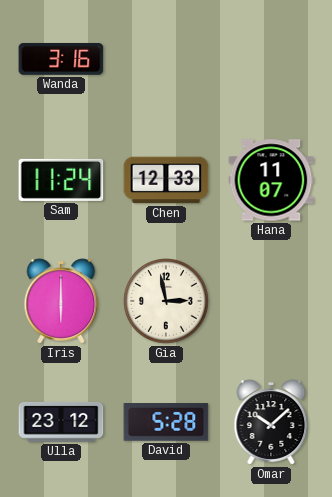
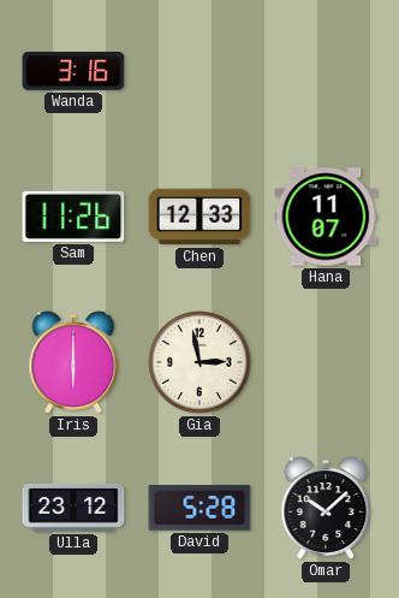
Sam: 11:24 -> 11:26 (73, 217)
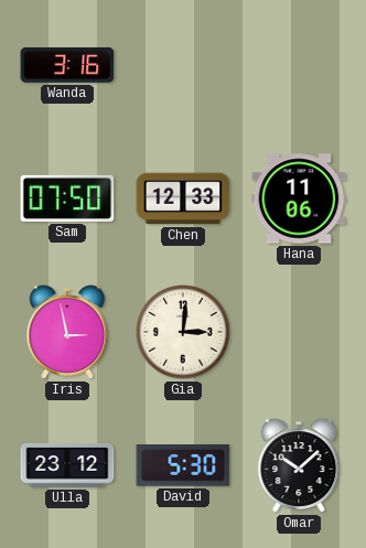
Sam: 11:26 -> 07:50 (67, 198)
Hana: 11:07 -> 11:06 (299, 198)
Iris: 6:00 -> 2:58 (67, 332)
Gia: 2:58 -> 3:01 (184, 333)
David: 5:28 -> 5:30 (183, 465)
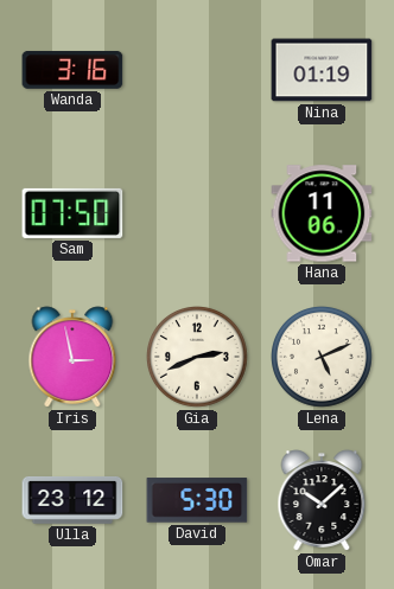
Nina: none -> 01:19 (322, 70)
Chen: 12:33 -> none (183, 198)
Gia: 3:01 -> 2:41 (198, 358)
Lena: none -> 5:11 (323, 358)
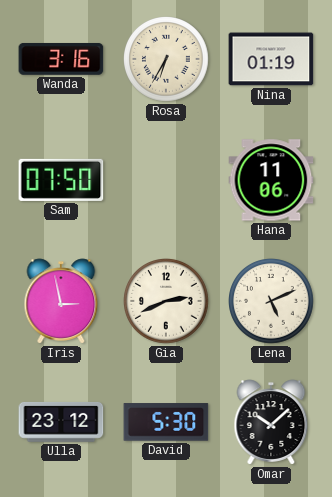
Rosa: none -> 6:35 (167, 60)
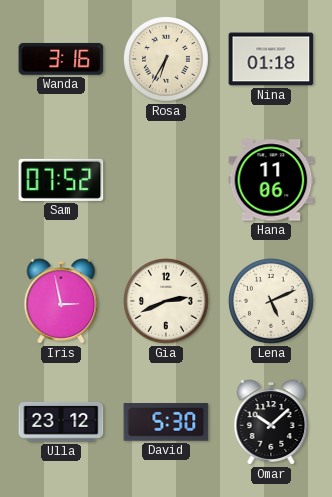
Nina: 01:19 -> 01:18 (271, 59)
Sam: 07:50 -> 07:52 (61, 180)
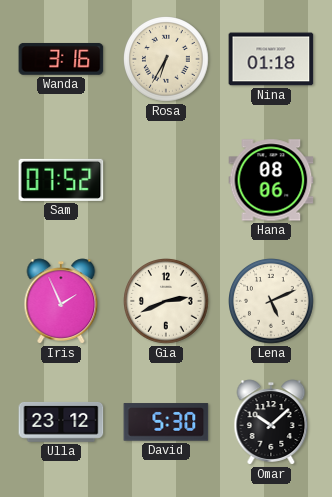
Hana: 11:06 -> 08:06 (271, 180)
Iris: 2:58 -> 1:56 (61, 301)
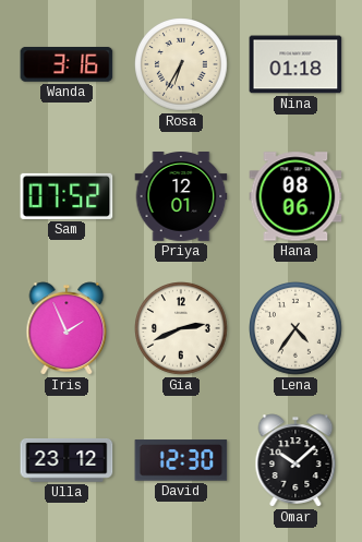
Priya: none -> 12:01 (181, 197)
Lena: 5:11 -> 4:36 (297, 329)
David: 5:30 -> 12:30 (181, 460)
